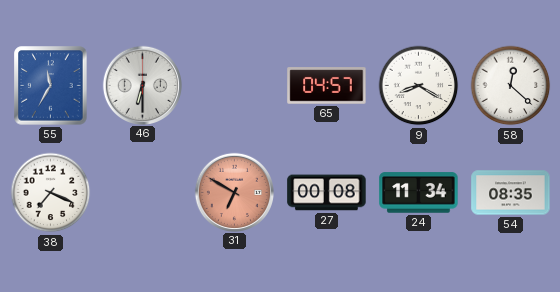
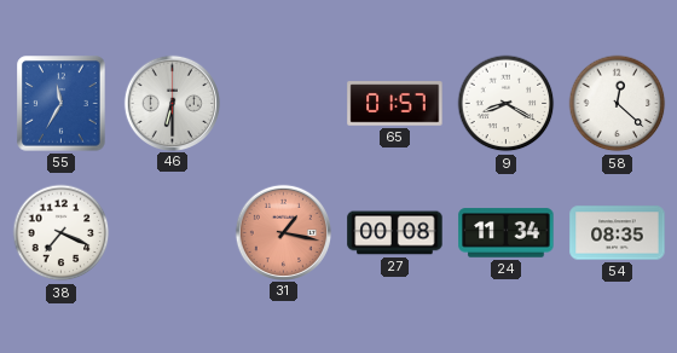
65: 04:57 -> 01:57 (395, 104)
31: 6:50 -> 1:17 (283, 232)
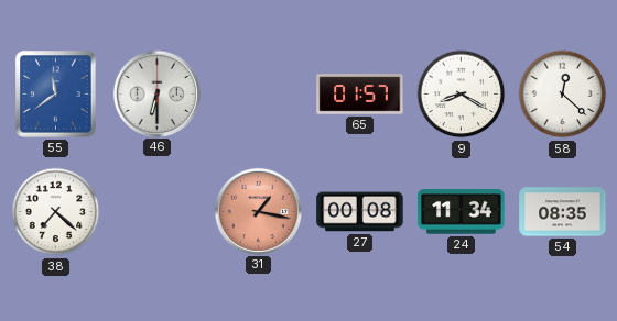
55: 11:35 -> 11:39 (56, 95)
38: 7:19 -> 7:22 (56, 212)
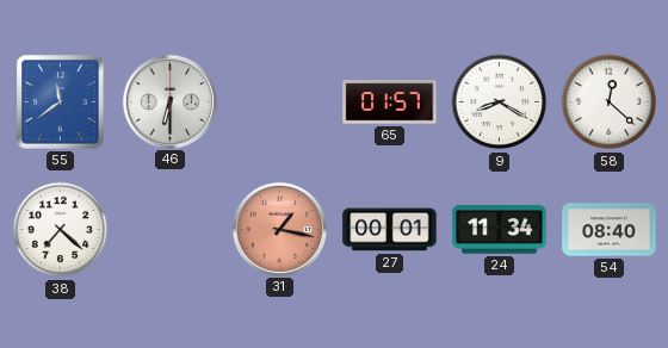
27: 00:08 -> 00:01 (390, 230)
54: 08:35 -> 08:40 (610, 230)
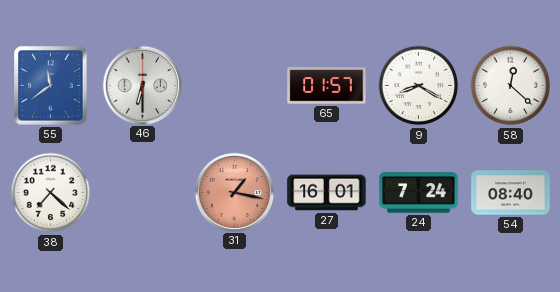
27: 00:01 -> 16:01 (327, 193)
24: 11:34 -> 7:24 (419, 193)
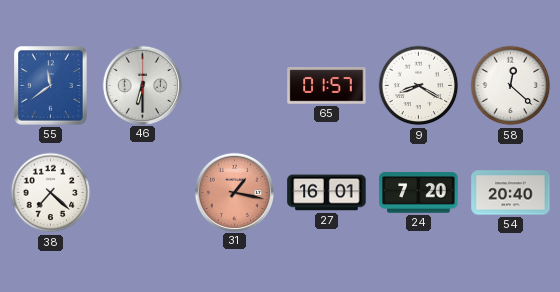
24: 7:24 -> 7:20 (419, 193)
54: 08:40 -> 20:40 (511, 193)
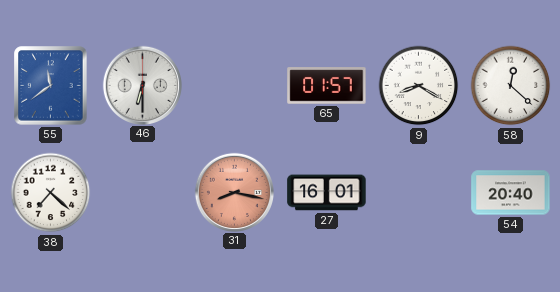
31: 1:17 -> 8:17 (234, 192)
24: 7:20 -> none (419, 193)
